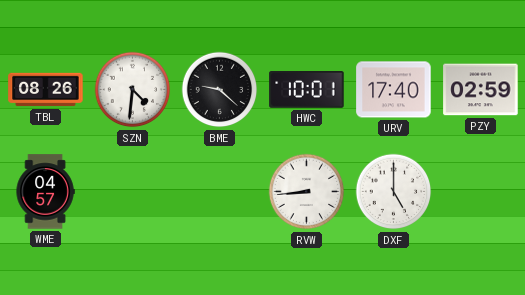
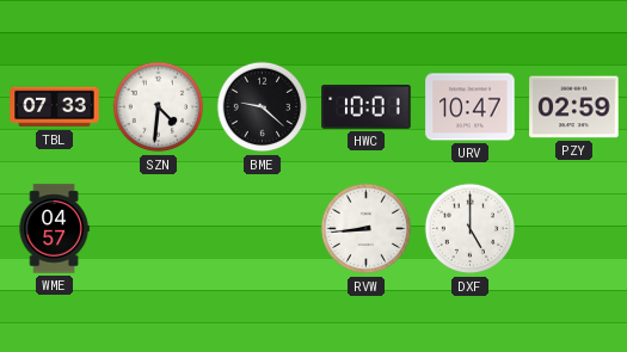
TBL: 08:26 -> 07:33 (55, 107)
URV: 17:40 -> 10:47 (471, 107)
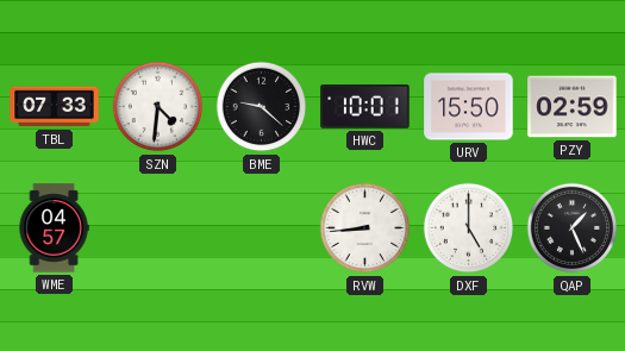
URV: 10:47 -> 15:50 (469, 107)
QAP: none -> 1:26 (573, 228)
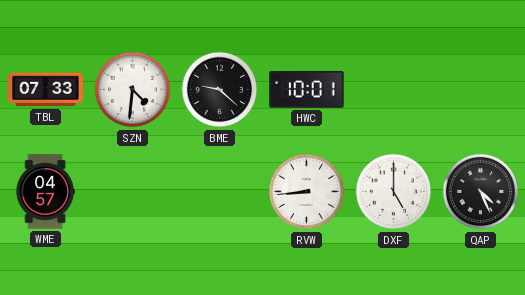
URV: 15:50 -> none (469, 107)
PZY: 02:59 -> none (573, 107)
QAP: 1:26 -> 4:26 (481, 192)
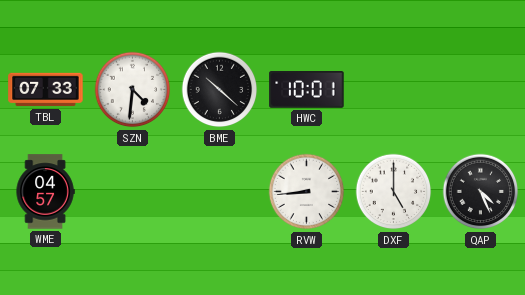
BME: 9:22 -> 10:22 (220, 90)
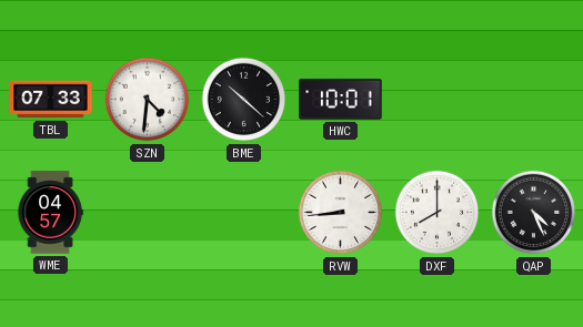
DXF: 5:00 -> 8:00 (438, 213)
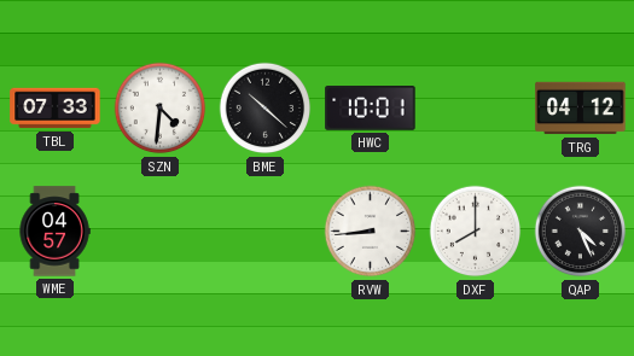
TRG: none -> 04:12 (581, 109)
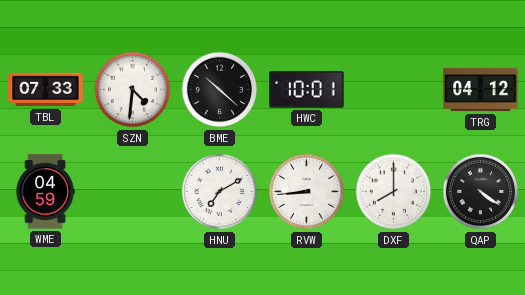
WME: 04:57 -> 04:59 (45, 192)
HNU: none -> 7:10 (220, 192)
QAP: 4:26 -> 4:21 (481, 192)
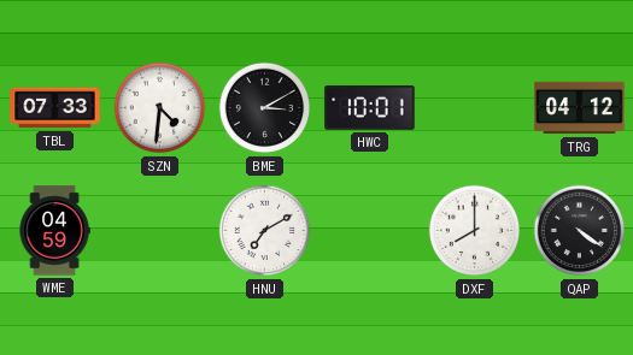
BME: 10:22 -> 3:10 (265, 108)
RVW: 8:44 -> none (307, 192)
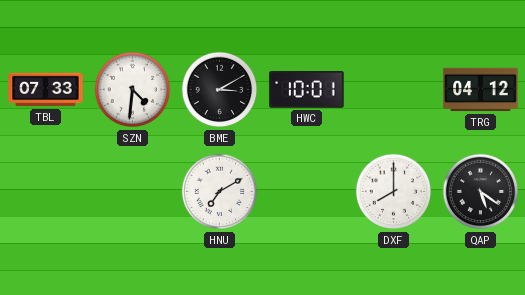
WME: 04:59 -> none (54, 231)
QAP: 4:21 -> 5:21 (481, 192)
